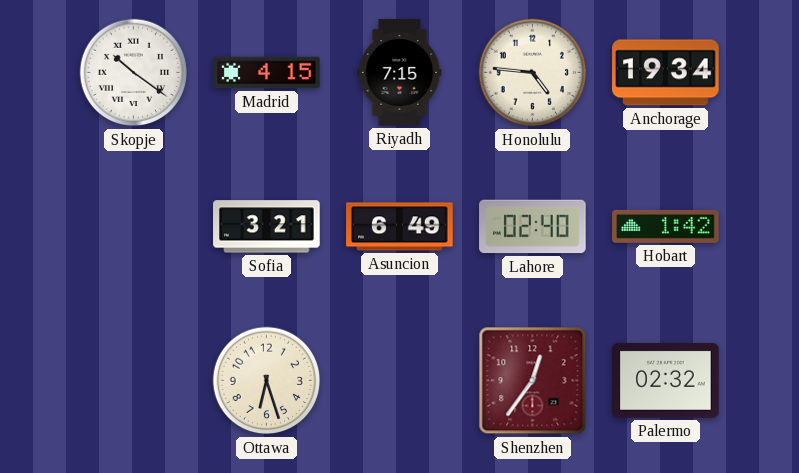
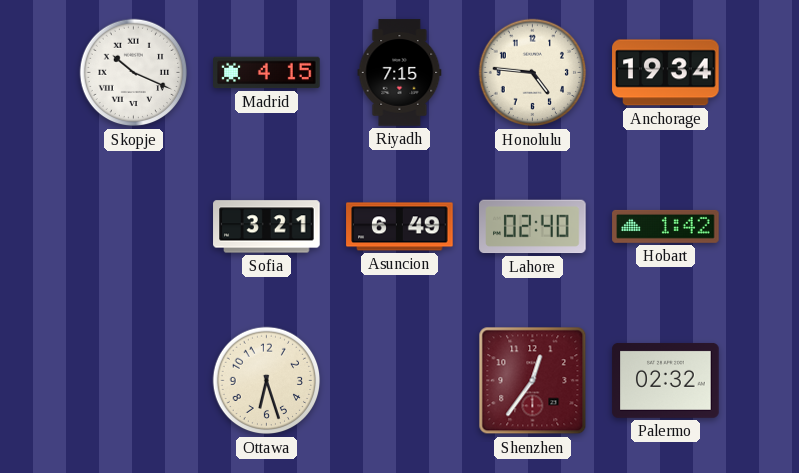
Skopje: 10:21 -> 10:19 (134, 73)
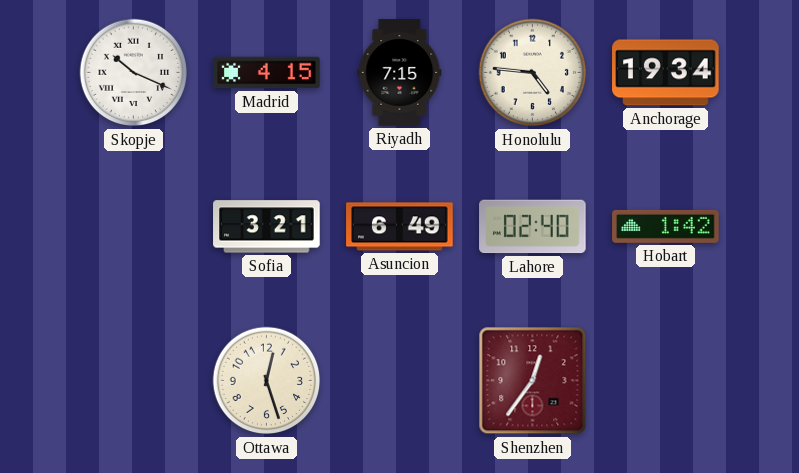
Ottawa: 6:27 -> 12:27 (267, 381)
Palermo: 02:32 -> none (666, 381)
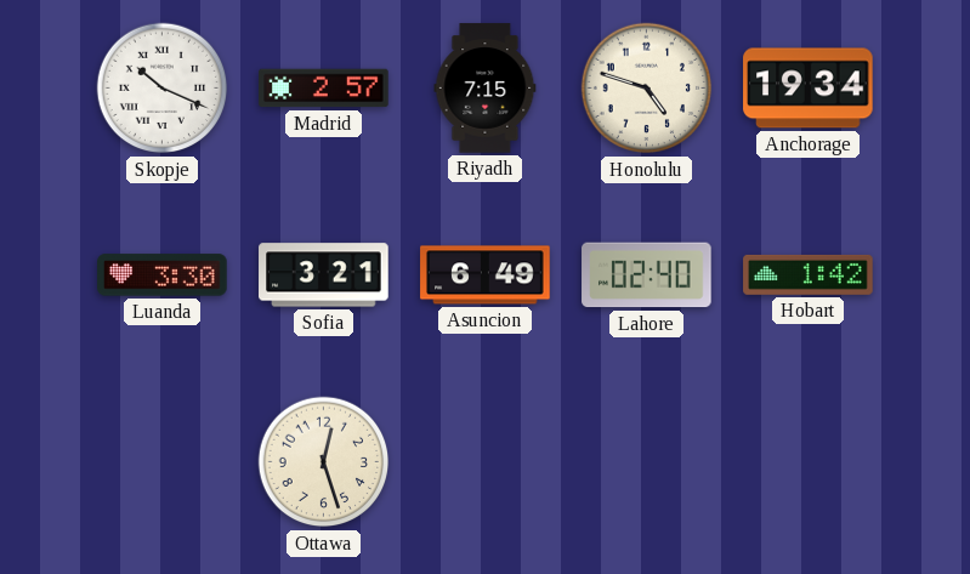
Madrid: 4:15 -> 2:57 (324, 89)
Honolulu: 4:46 -> 4:48 (647, 89)
Luanda: none -> 3:30 (163, 275)
Shenzhen: 12:36 -> none (533, 381)
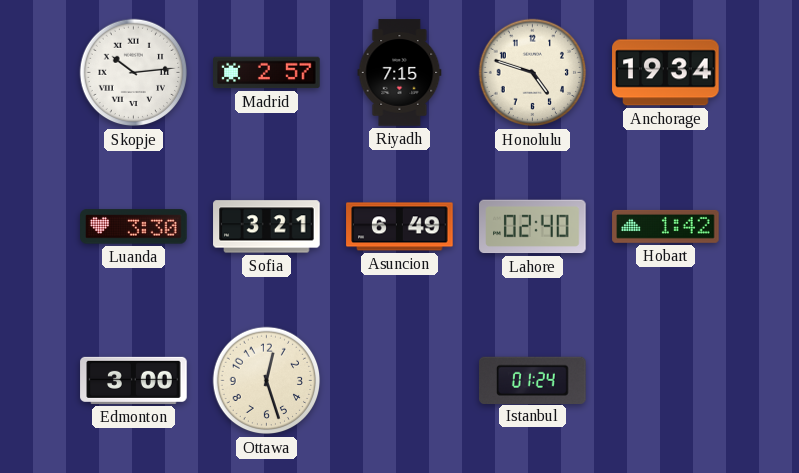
Skopje: 10:19 -> 10:14 (134, 73)
Edmonton: none -> 3:00 (134, 380)
Istanbul: none -> 01:24 (533, 380)
